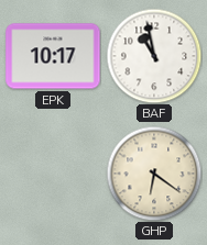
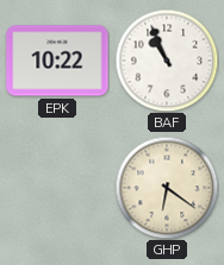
EPK: 10:17 -> 10:22 (57, 61)
BAF: 10:58 -> 10:56 (167, 61)
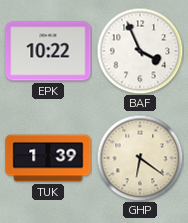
BAF: 10:56 -> 3:56 (140, 51)
TUK: none -> 1:39 (48, 158)
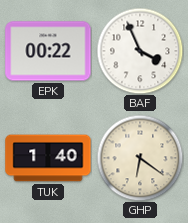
EPK: 10:22 -> 00:22 (48, 51)
TUK: 1:39 -> 1:40 (48, 158)
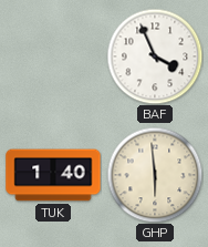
EPK: 00:22 -> none (48, 51)
GHP: 6:21 -> 5:59 (155, 175)
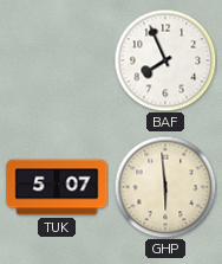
BAF: 3:56 -> 7:56 (165, 60)
TUK: 1:40 -> 5:07 (57, 187)
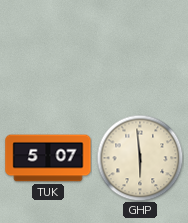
BAF: 7:56 -> none (165, 60)
